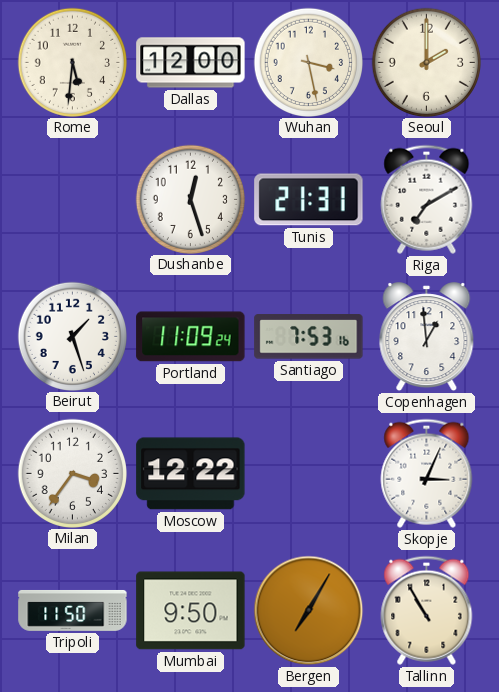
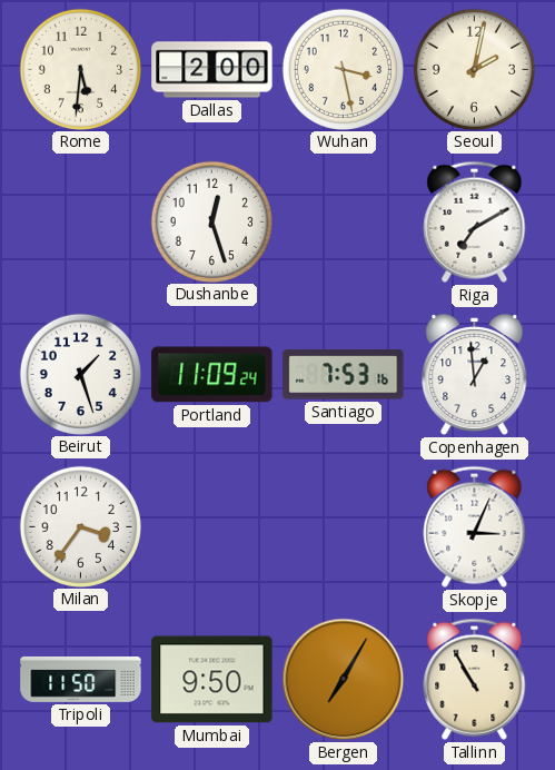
Dallas: 12:00 -> 2:00 (212, 70)
Seoul: 2:00 -> 2:02 (474, 69)
Tunis: 21:31 -> none (309, 200)
Moscow: 12:22 -> none (191, 474)
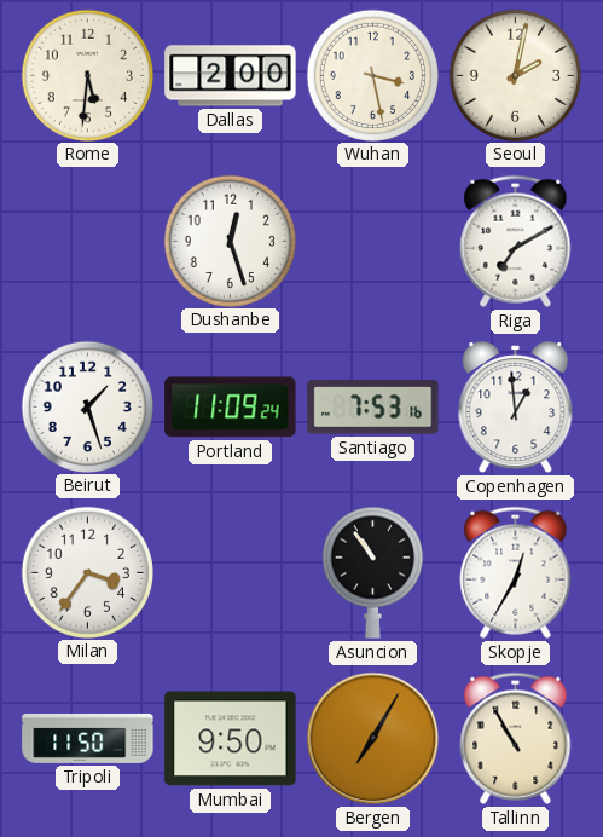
Asuncion: none -> 10:54 (372, 572)
Skopje: 3:04 -> 12:35 (516, 572)
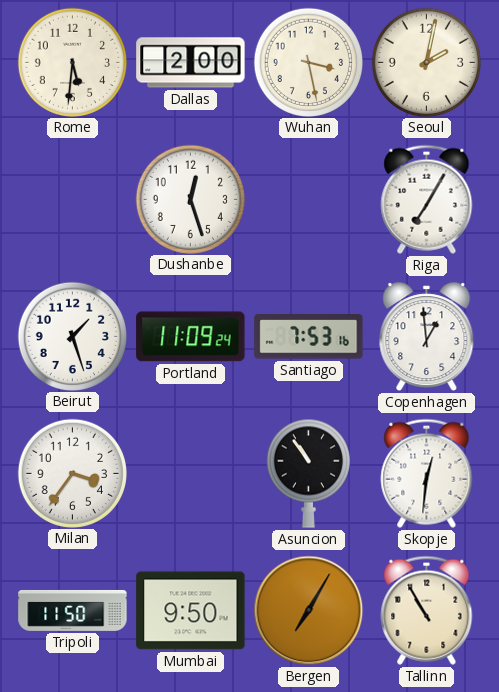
Riga: 7:10 -> 7:05 (427, 199)
Skopje: 12:35 -> 12:31 (427, 473)
